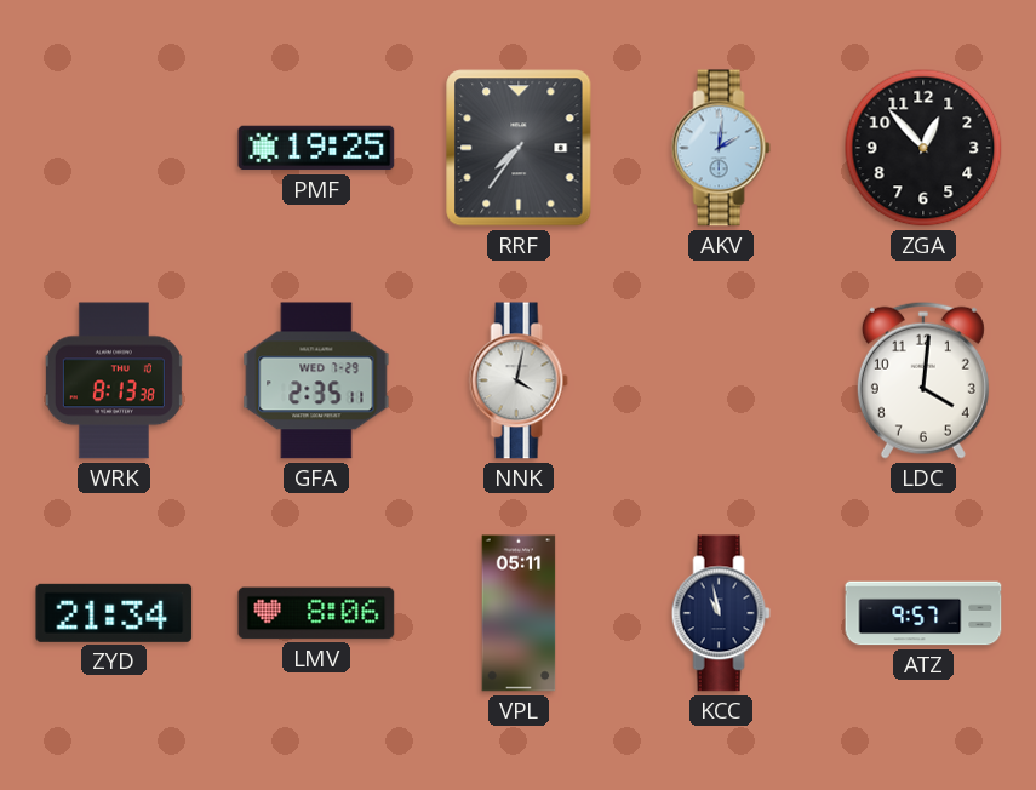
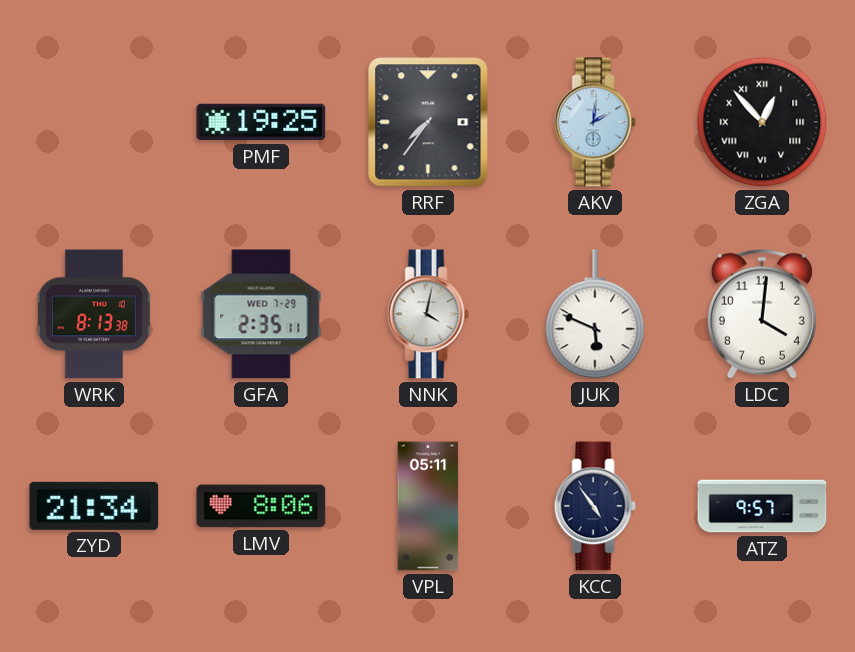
ZGA numerals: Arabic -> Roman (762, 122)
JUK: none -> 5:49 (595, 314)
KCC: 10:58 -> 4:54 (595, 506)
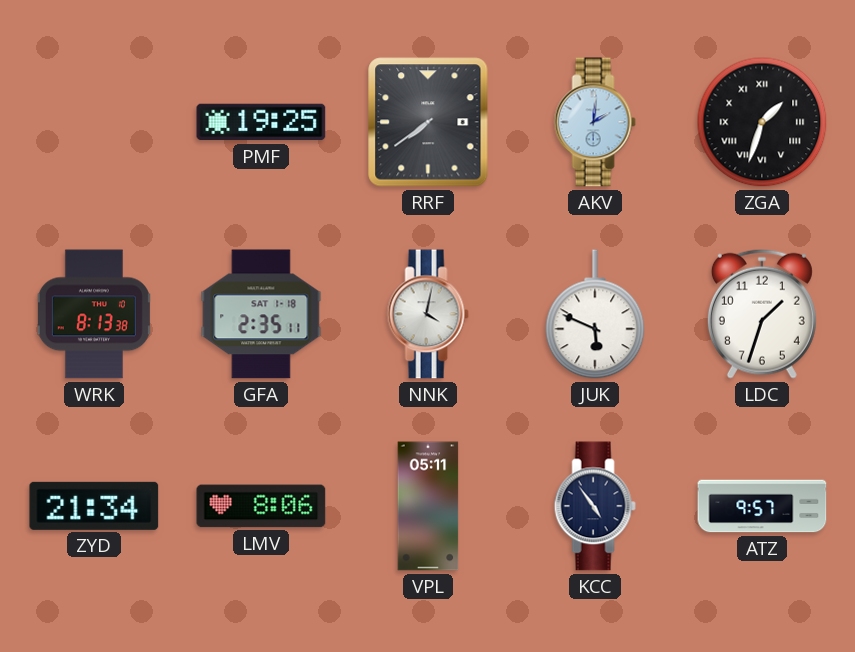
RRF: 7:36 -> 7:39 (428, 122)
ZGA: 12:53 -> 1:33 (762, 122)
GFA date: WED 7-29 -> SAT 1-18 (261, 314)
LDC: 4:01 -> 1:33 (762, 314)
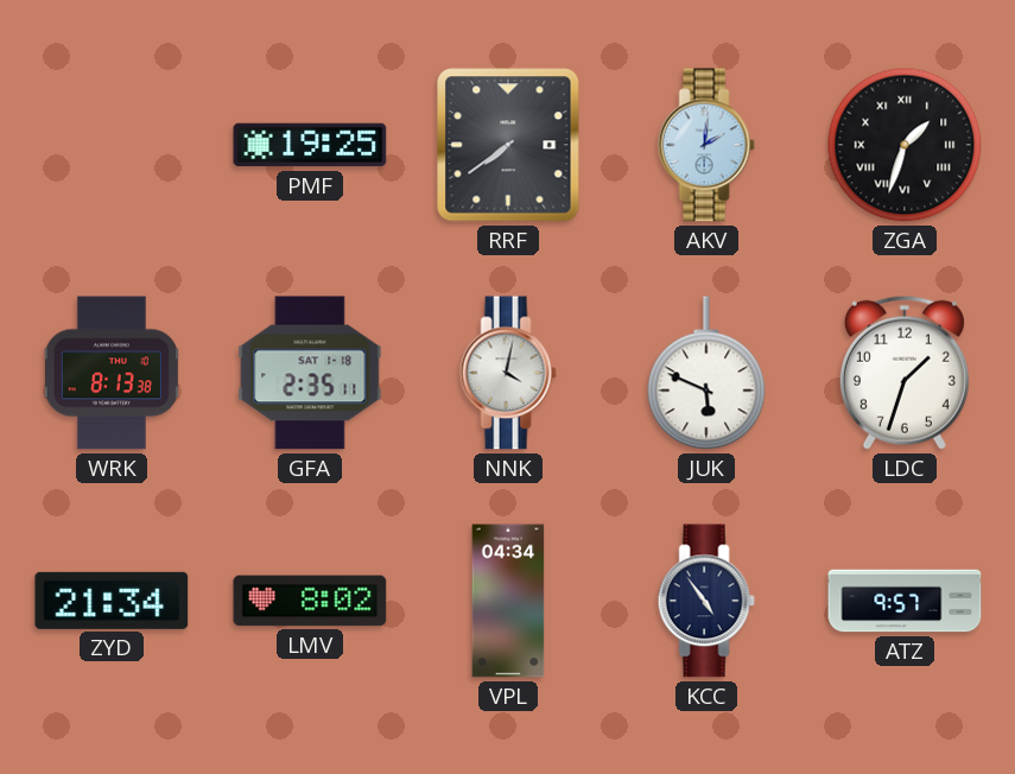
LMV: 8:06 -> 8:02 (310, 601)
VPL: 05:11 -> 04:34 (508, 601)
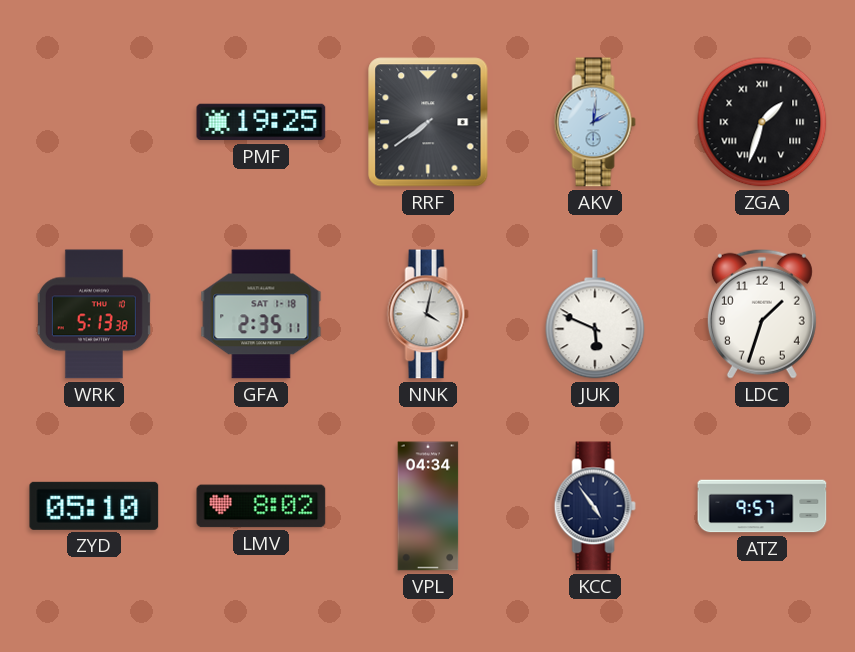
WRK: 8:13 -> 5:13 (94, 314)
ZYD: 21:34 -> 05:10 (94, 506)
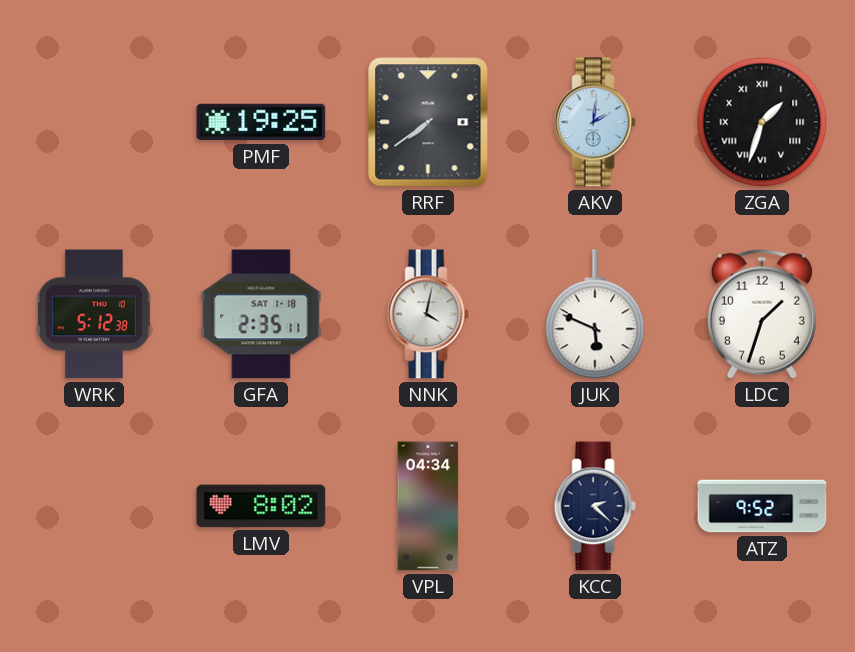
WRK: 5:13 -> 5:12 (94, 314)
ZYD: 05:10 -> none (94, 506)
KCC: 4:54 -> 2:22 (595, 506)
ATZ: 9:57 -> 9:52 (762, 506)
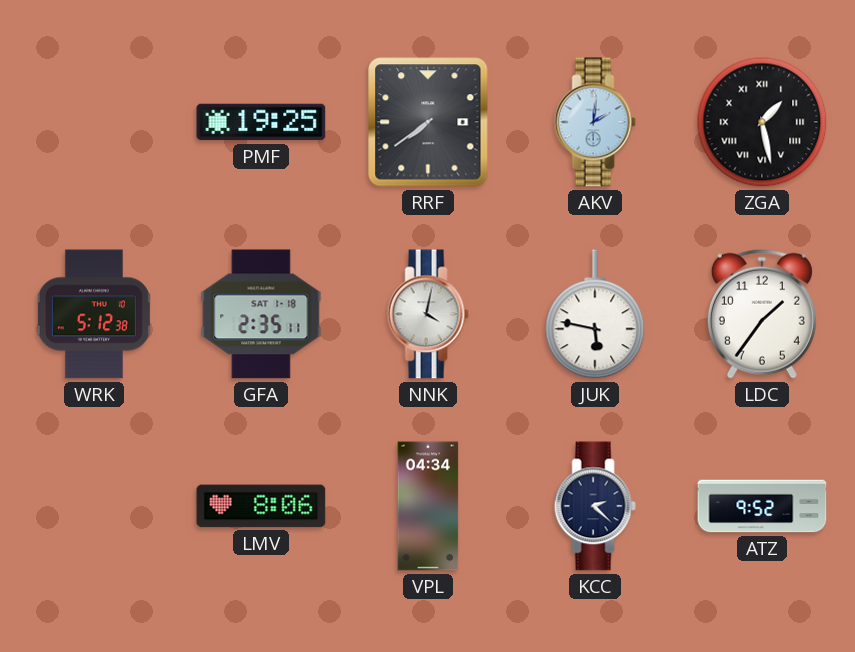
ZGA: 1:33 -> 1:28 (762, 122)
JUK: 5:49 -> 5:47 (595, 314)
LDC: 1:33 -> 1:36 (762, 314)
LMV: 8:02 -> 8:06 (261, 506)
